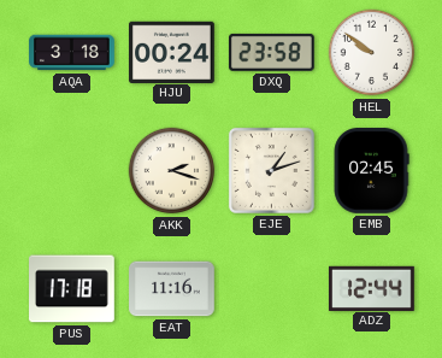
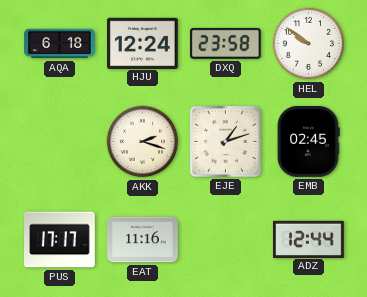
AQA: 3:18 -> 6:18 (60, 44)
HJU: 00:24 -> 12:24 (143, 43)
PUS: 17:18 -> 17:17 (60, 240)
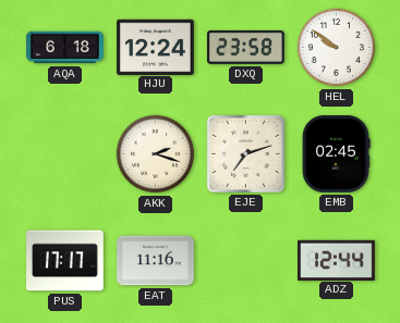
EJE: 1:12 -> 7:12 (245, 153)
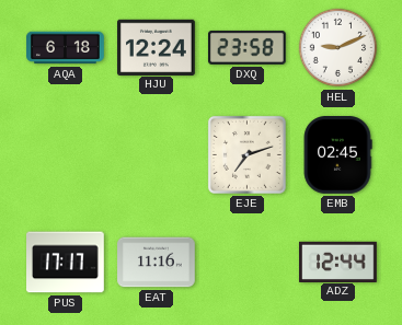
HEL: 9:51 -> 9:11 (338, 48)
AKK: 2:18 -> none (156, 154)
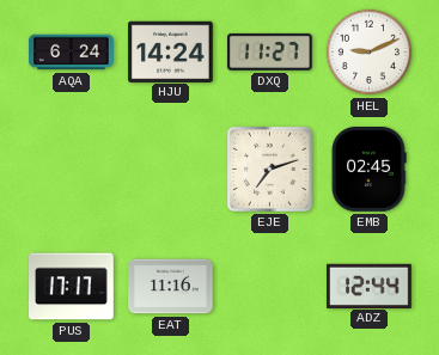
AQA: 6:18 -> 6:24 (72, 53)
HJU: 12:24 -> 14:24 (171, 51)
DXQ: 23:58 -> 11:27 (269, 51)
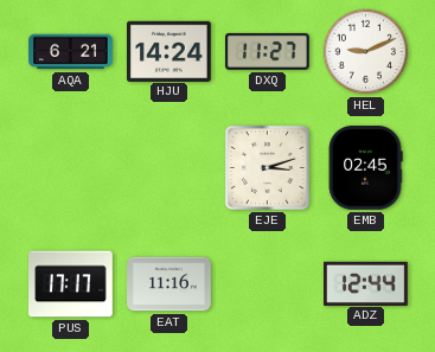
AQA: 6:24 -> 6:21 (71, 52)
EJE: 7:12 -> 3:12 (267, 167)
